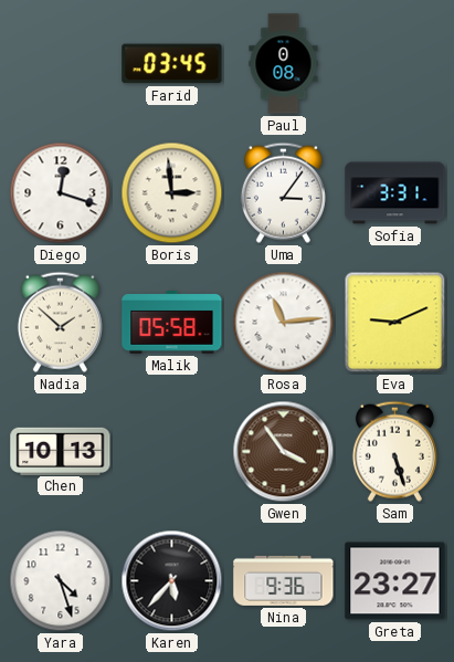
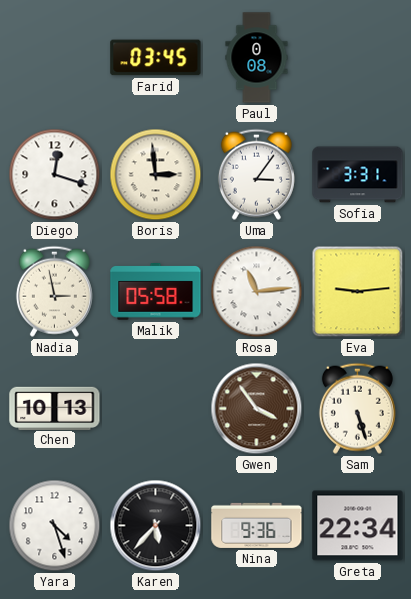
Nadia: 1:52 -> 2:58 (54, 291)
Eva: 9:11 -> 9:14 (358, 292)
Greta: 23:27 -> 22:34 (358, 526)
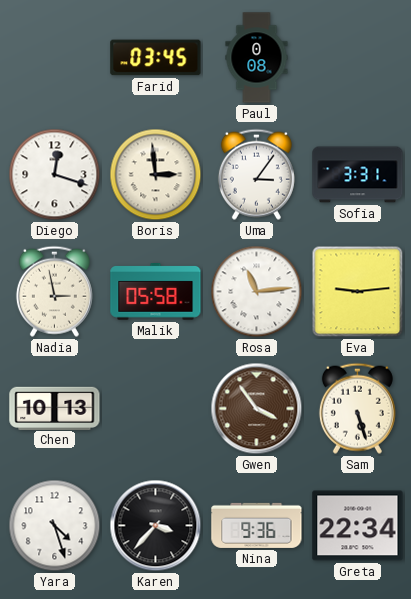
Karen: 5:37 -> 3:37 (156, 526)
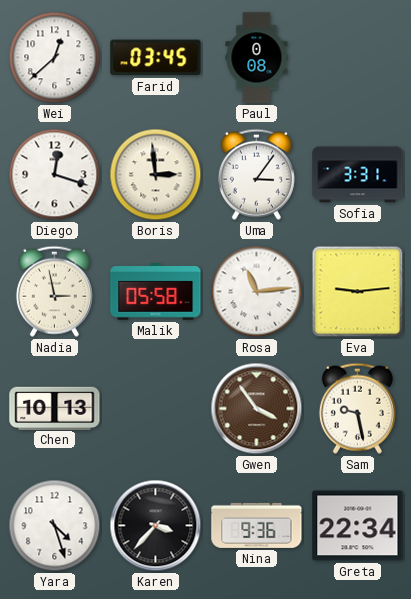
Wei: none -> 12:38 (55, 58)
Sam: 5:27 -> 9:28 (357, 408)
